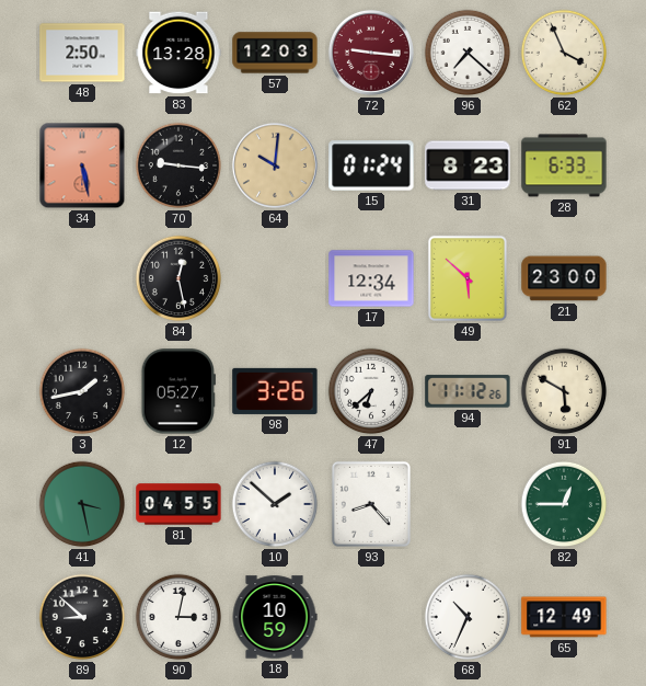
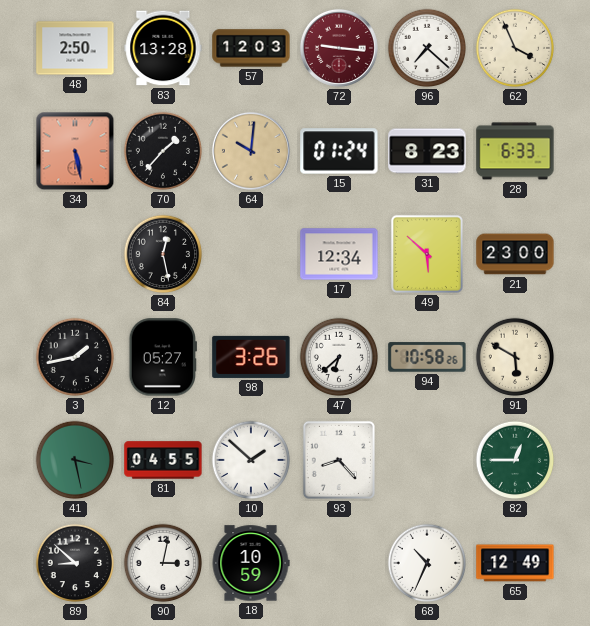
70: 9:16 -> 1:37 (163, 151)
94: 11:12 -> 10:58 (427, 357)
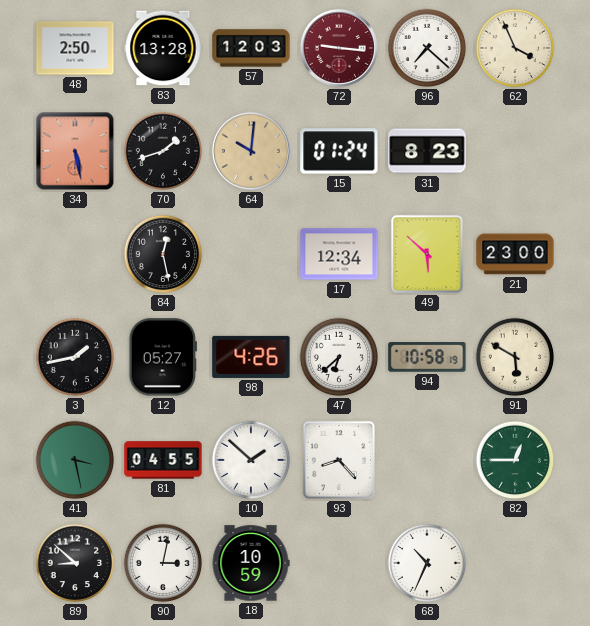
70: 1:37 -> 1:42 (163, 151)
28: 6:33 -> none (515, 151)
98: 3:26 -> 4:26 (251, 357)
94: 10:58:26 -> 10:58:19 (427, 357)
65: 12:49 -> none (515, 563)
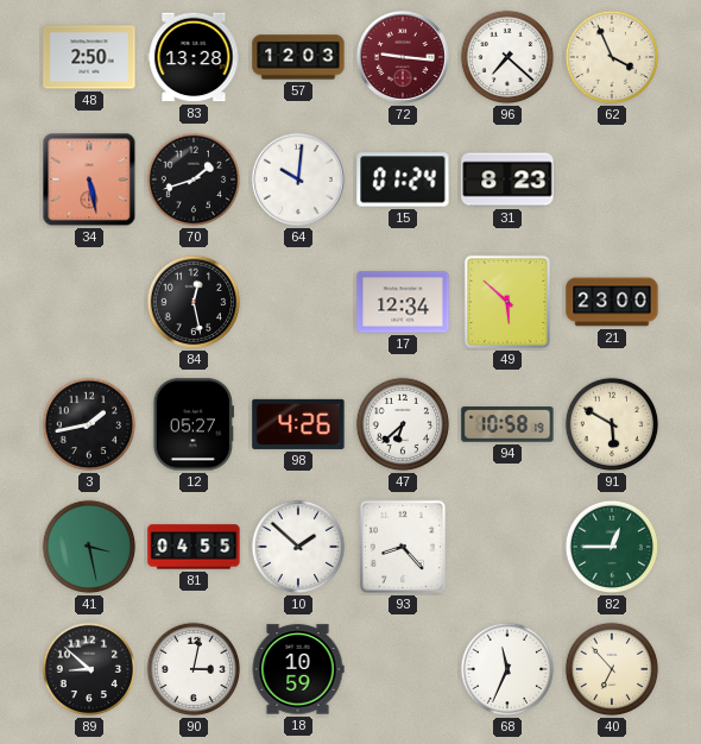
64 dial: champagne -> white (298, 179)
68: 10:34 -> 11:34 (507, 669)
40: none -> 6:53 (612, 669)
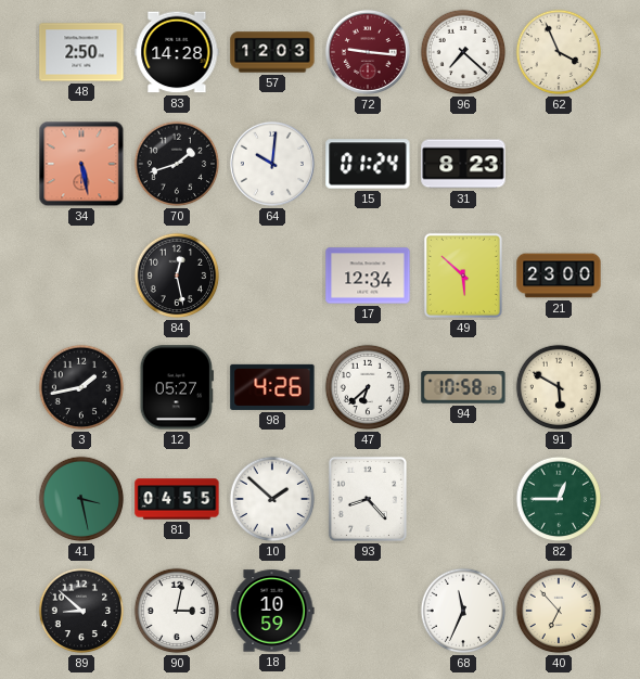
83: 13:28 -> 14:28 (177, 52)
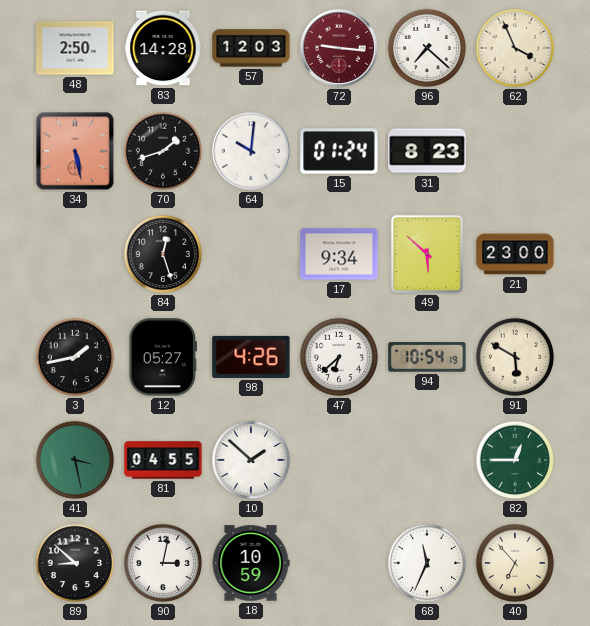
84: 12:28 -> 12:27 (163, 254)
17: 12:34 -> 9:34 (339, 254)
94: 10:58 -> 10:54 (427, 357)
93: 8:23 -> none (368, 499)
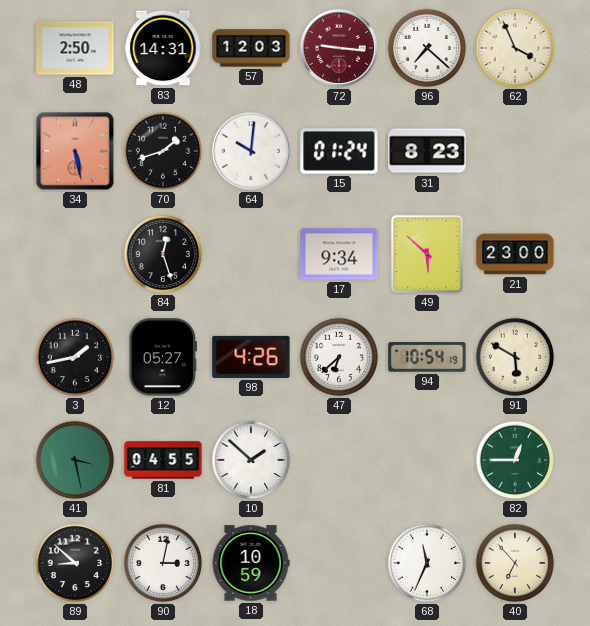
83: 14:28 -> 14:31 (163, 48)
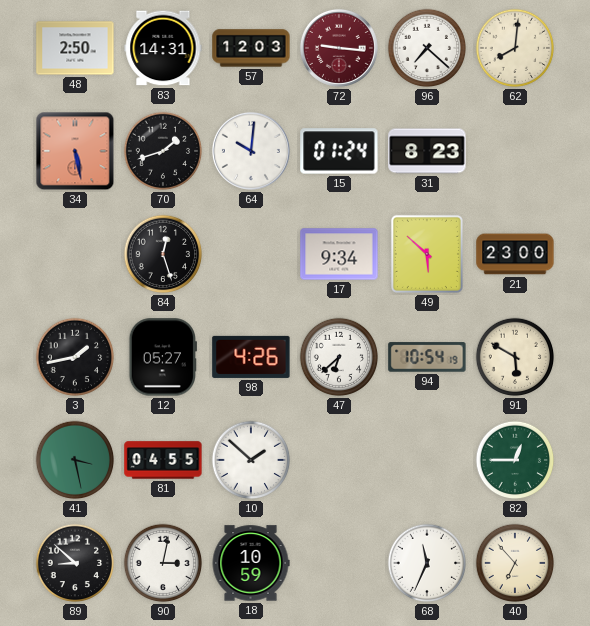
62: 3:56 -> 8:01 (515, 48)
